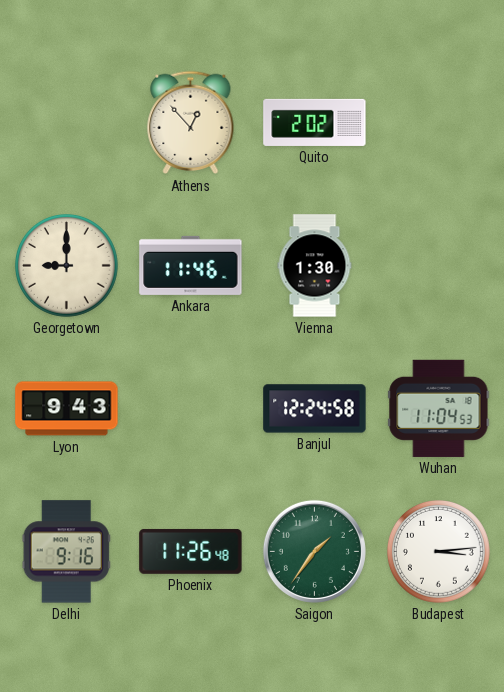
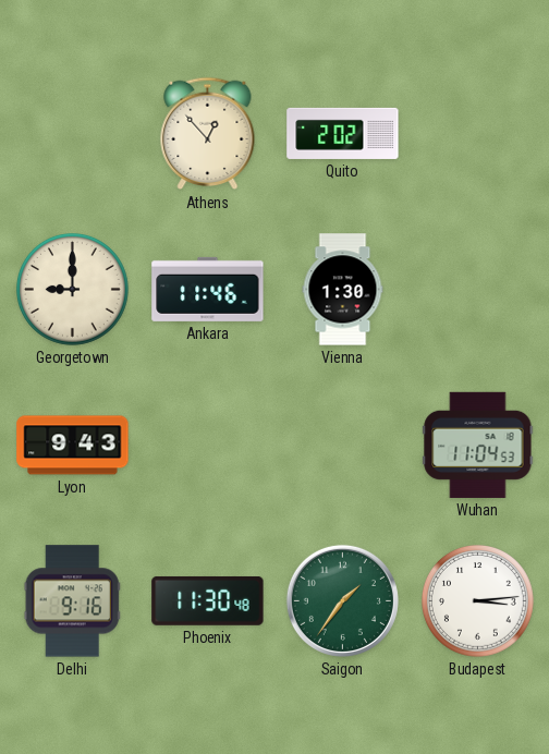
Banjul: 12:24 -> none (315, 409)
Phoenix: 11:26 -> 11:30 (208, 600)
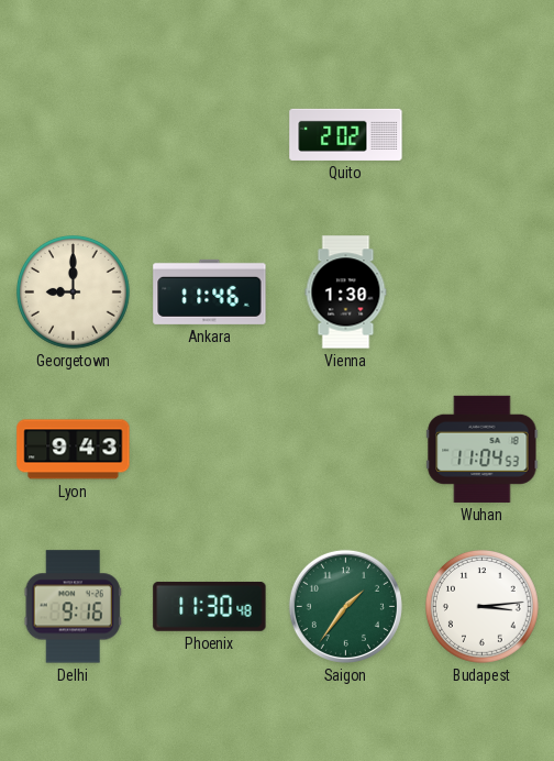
Athens: 12:53 -> none (208, 134)
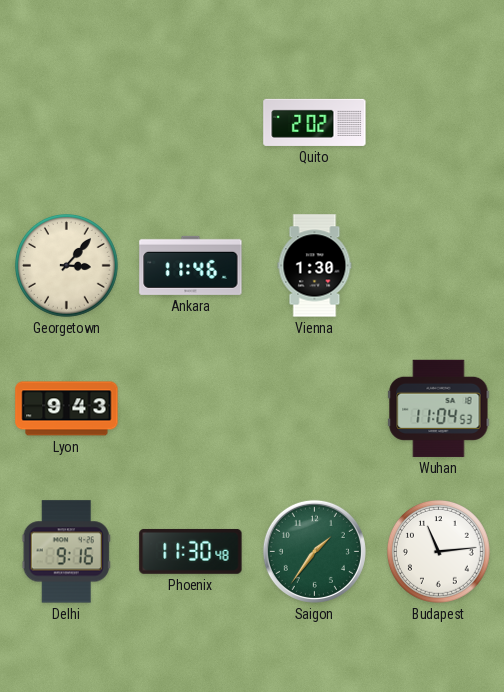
Georgetown: 9:00 -> 3:07 (67, 266)
Budapest: 3:14 -> 11:14 (439, 552)
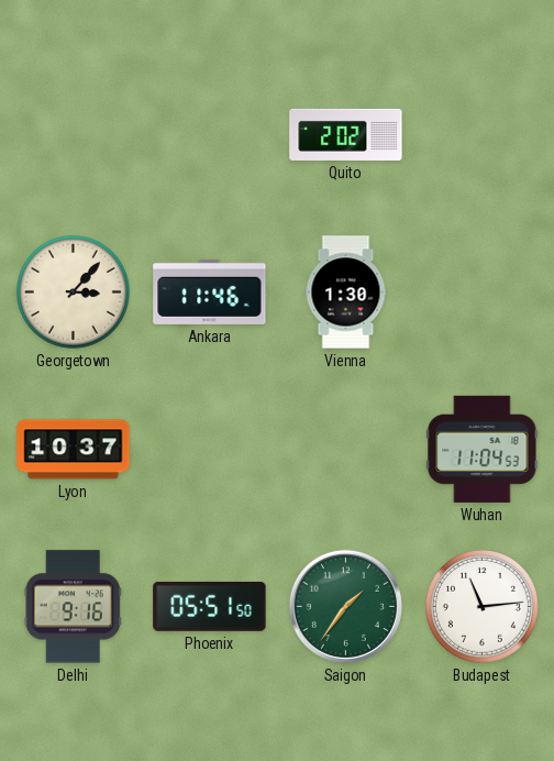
Lyon: 9:43 -> 10:37 (74, 450)
Phoenix: 11:30 -> 05:51 (210, 606)
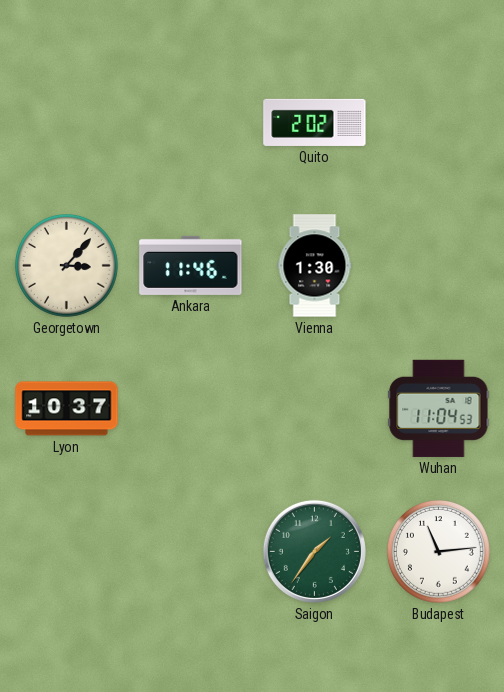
Delhi: 9:16 -> none (73, 607)
Phoenix: 05:51 -> none (210, 606)
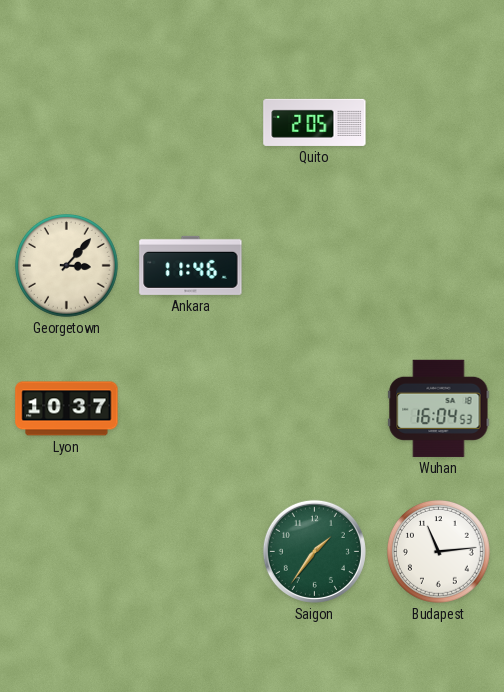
Quito: 2:02 -> 2:05 (315, 122)
Vienna: 1:30 -> none (315, 266)
Wuhan: 11:04 -> 16:04 (439, 408)
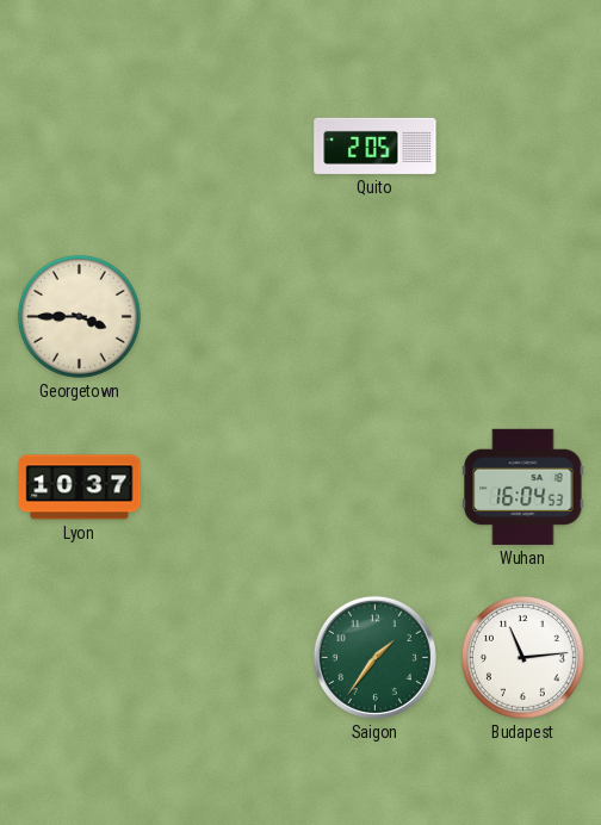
Georgetown: 3:07 -> 3:45 (80, 317)
Ankara: 11:46 -> none (191, 265)
